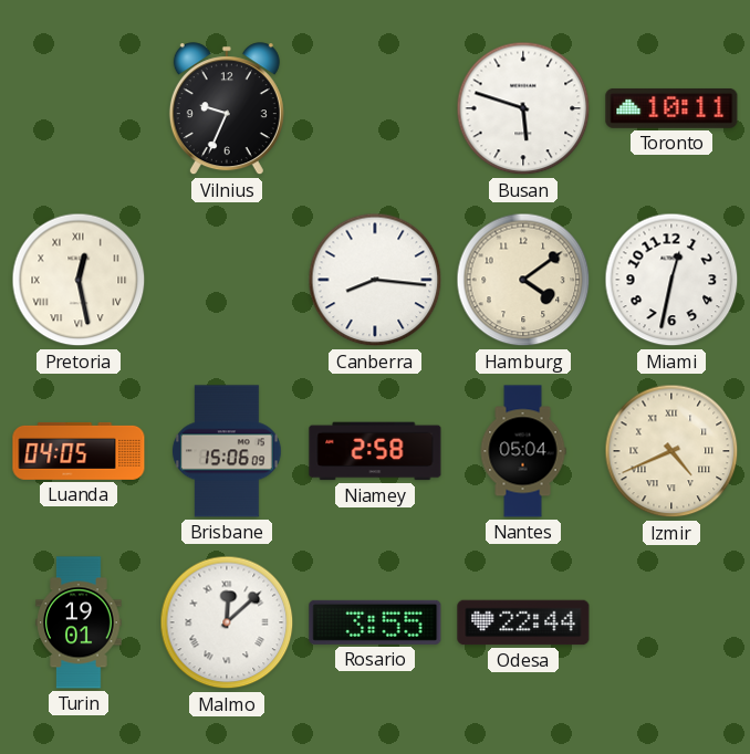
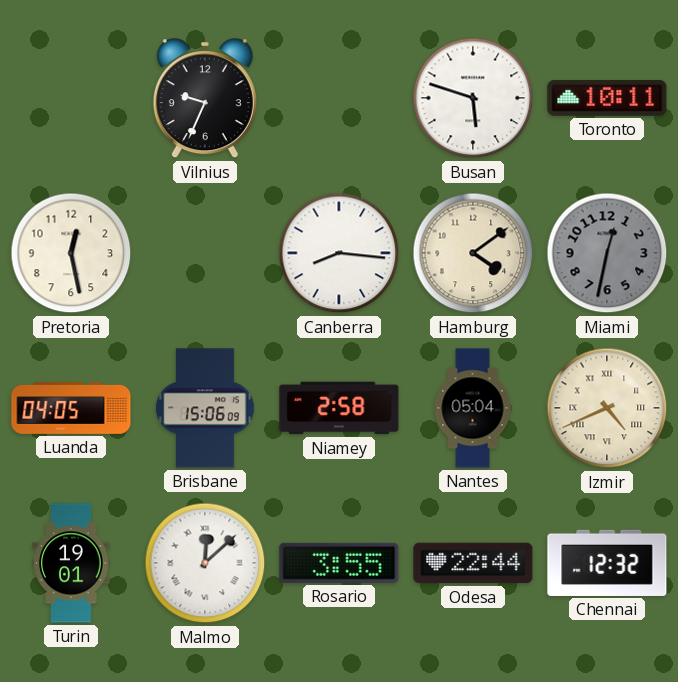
Pretoria numerals: Roman -> Arabic (71, 253)
Miami dial: white -> grey (607, 253)
Chennai: none -> 12:32 (607, 563)
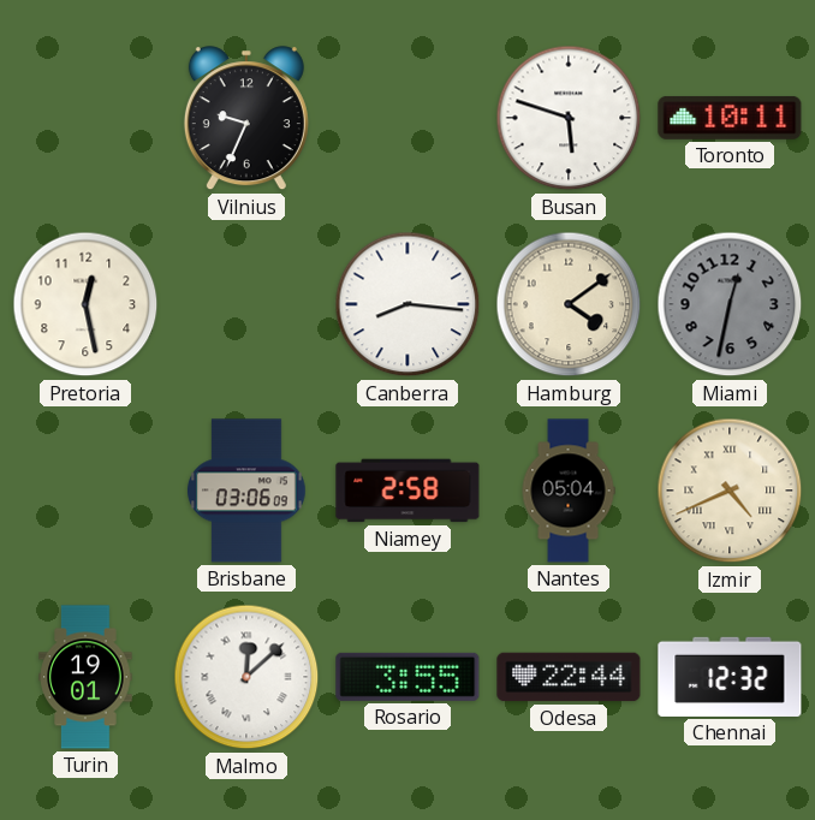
Luanda: 04:05 -> none (71, 408)
Brisbane: 15:06 -> 03:06 (246, 491)
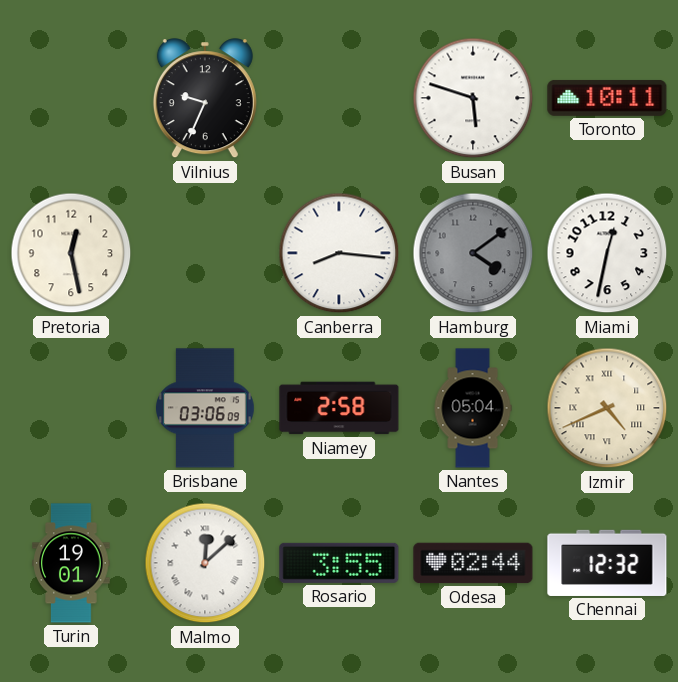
Hamburg dial: cream -> grey (473, 253)
Miami dial: grey -> white (607, 253)
Odesa: 22:44 -> 02:44 (473, 563)
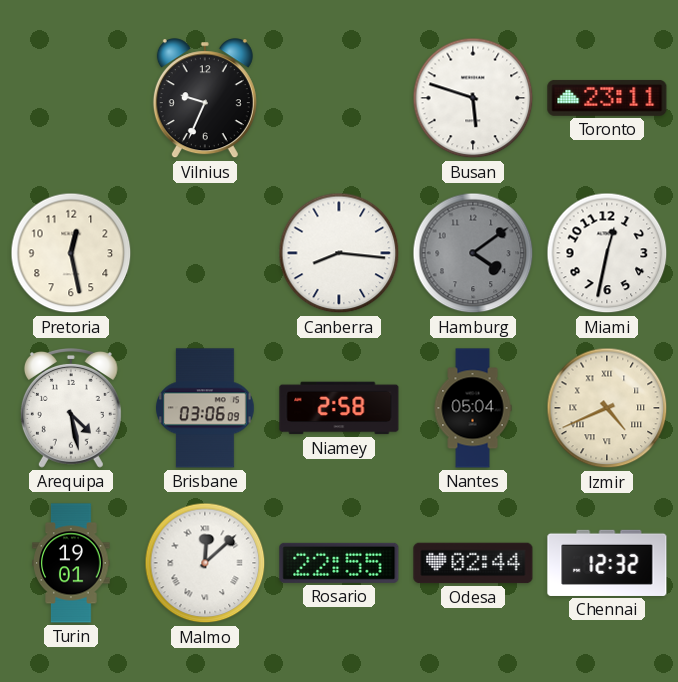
Toronto: 10:11 -> 23:11 (607, 98)
Arequipa: none -> 4:28 (71, 409)
Rosario: 3:55 -> 22:55 (339, 563)
